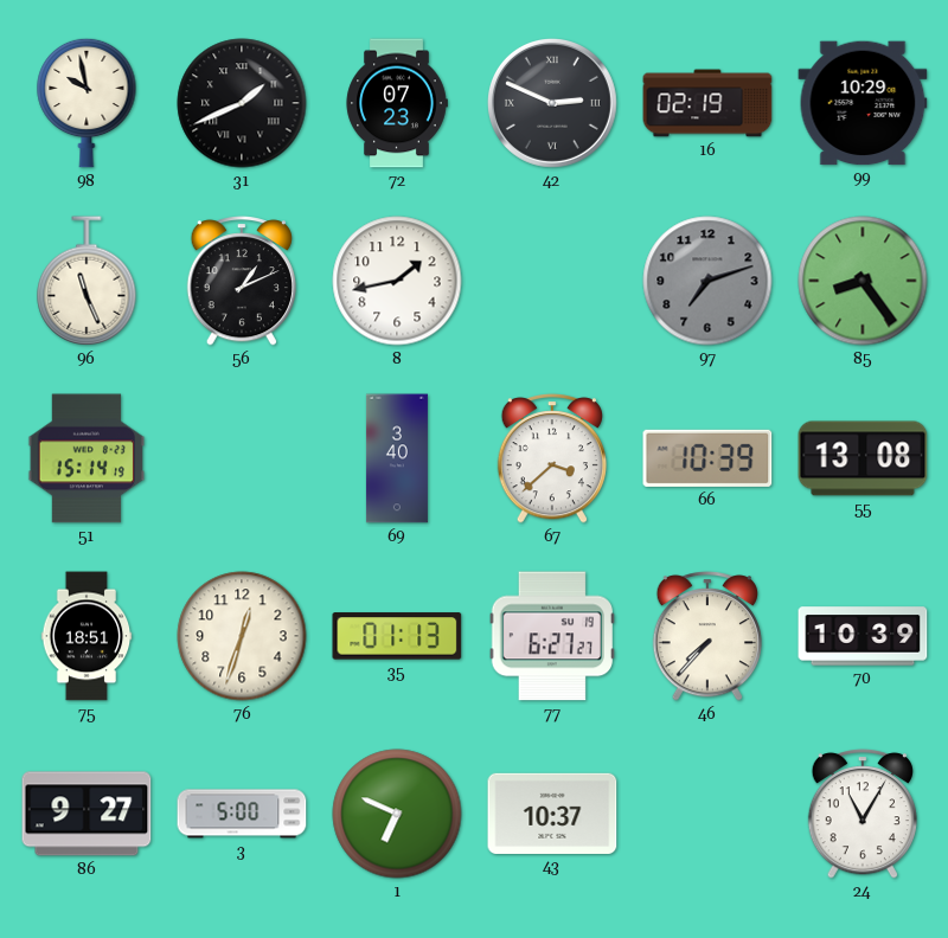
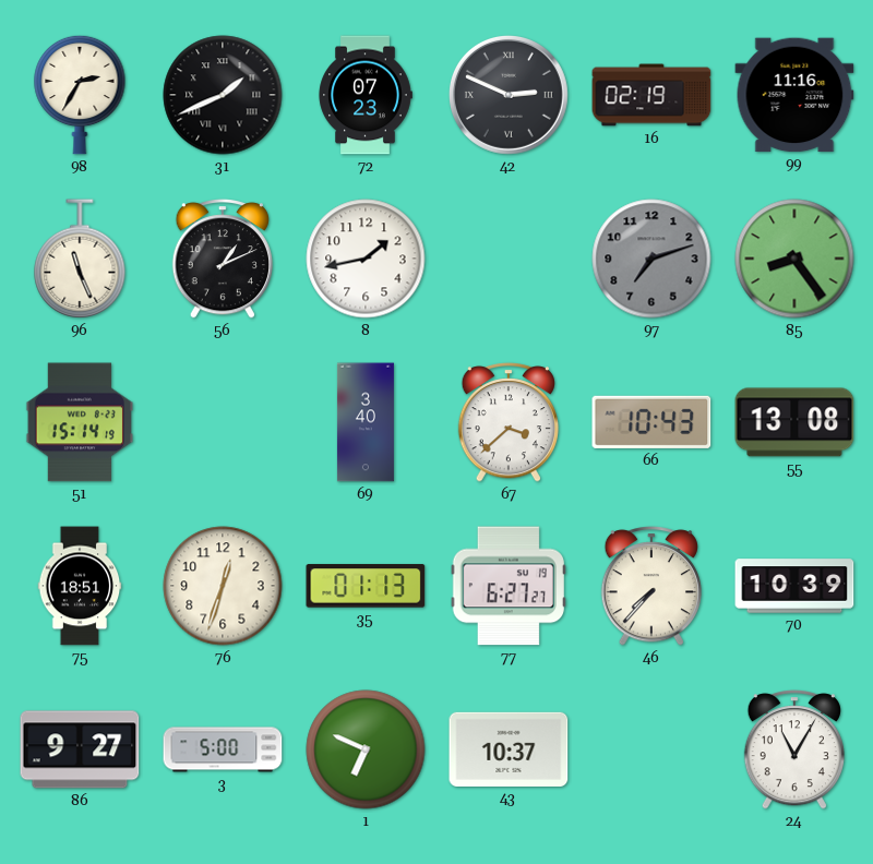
98: 9:58 -> 2:35 (80, 95)
99: 10:29 -> 11:16 (794, 95)
66: 10:39 -> 10:43 (651, 422)
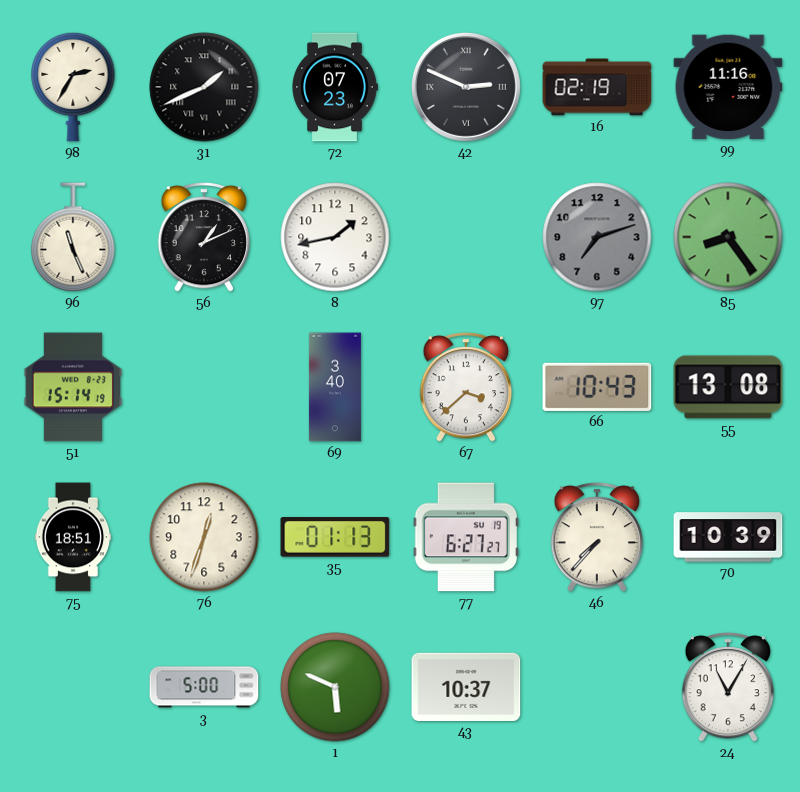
86: 9:27 -> none (80, 749)
1: 6:49 -> 5:49 (335, 687)
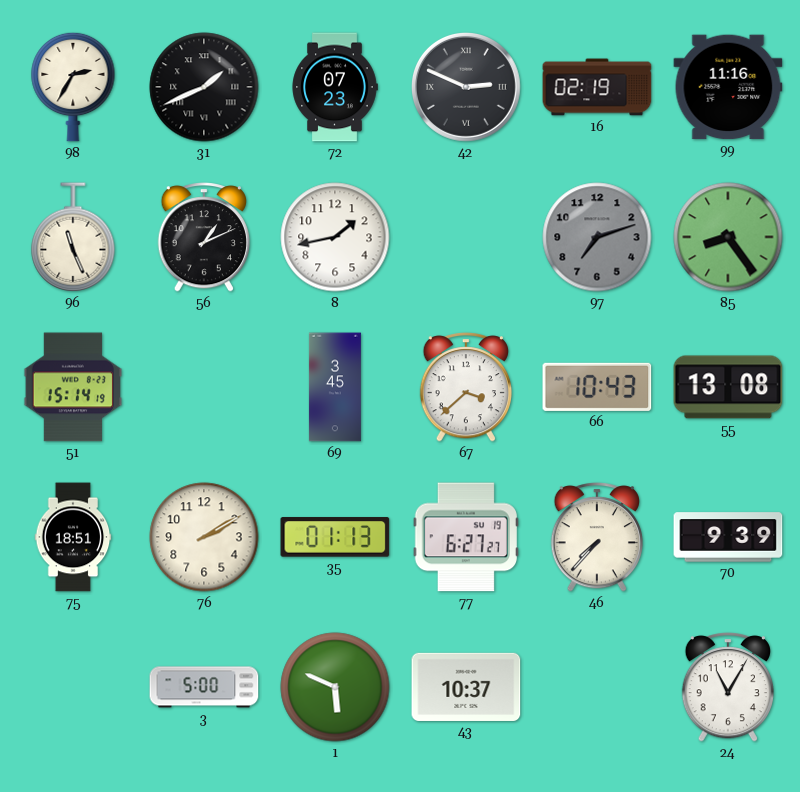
69: 3:40 -> 3:45 (335, 387)
76: 12:33 -> 2:10 (204, 537)
70: 10:39 -> 9:39 (728, 537)
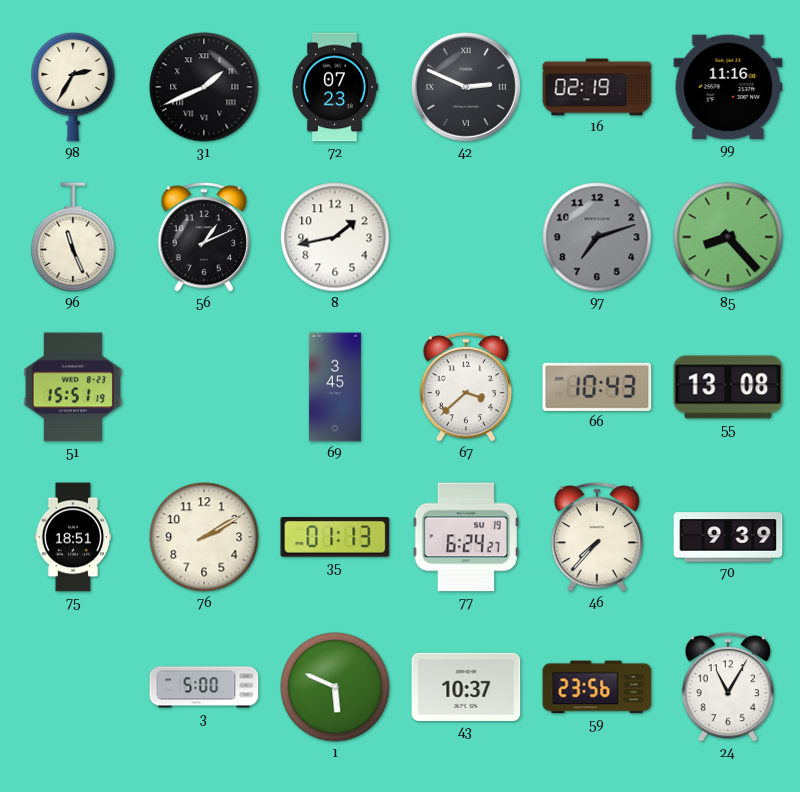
85: 8:24 -> 8:23 (728, 237)
51: 15:14 -> 15:51 (73, 387)
77: 6:27 -> 6:24 (466, 537)
59: none -> 23:56 (597, 687)
